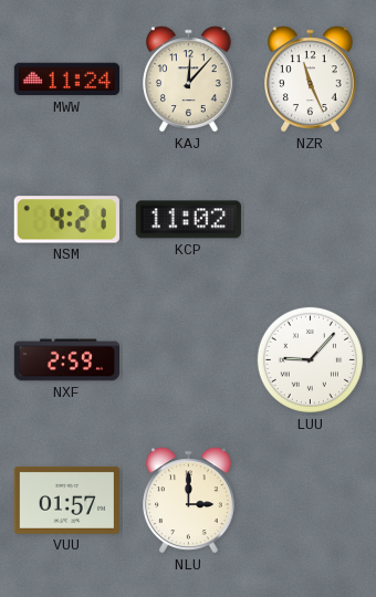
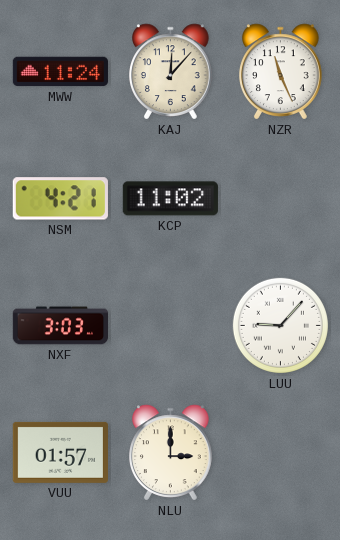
NXF: 2:59 -> 3:03 (60, 326)
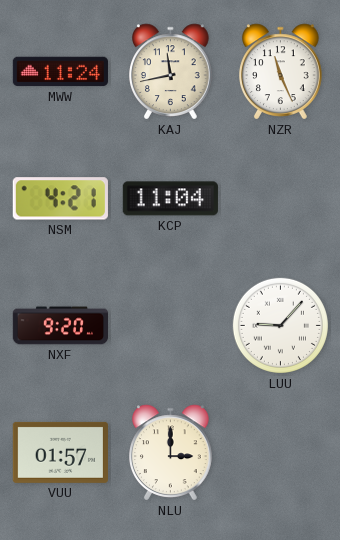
KAJ: 12:07 -> 11:43 (171, 72)
KCP: 11:02 -> 11:04 (170, 199)
NXF: 3:03 -> 9:20 (60, 326)
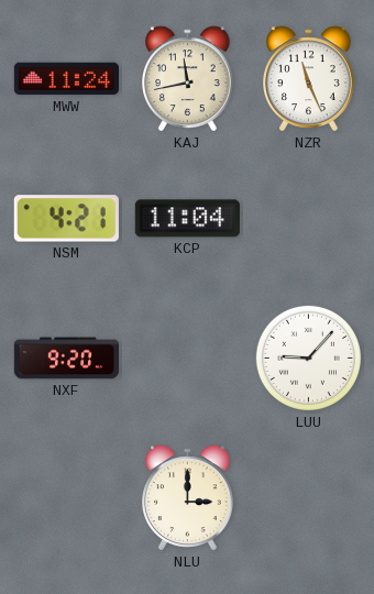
VUU: 01:57 -> none (60, 452)
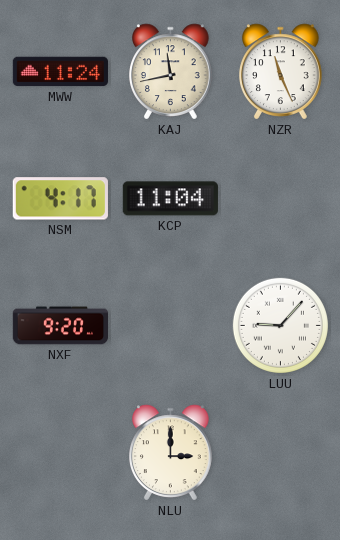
NSM: 4:21 -> 4:17 (60, 199)
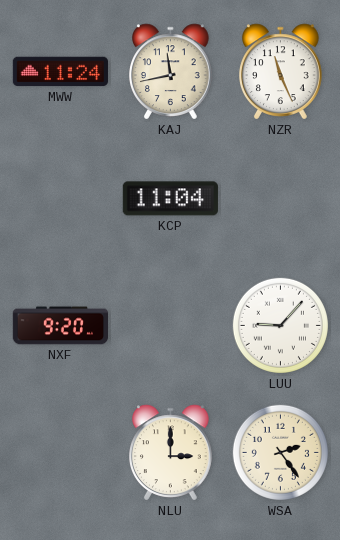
NSM: 4:17 -> none (60, 199)
WSA: none -> 2:24 (280, 452)
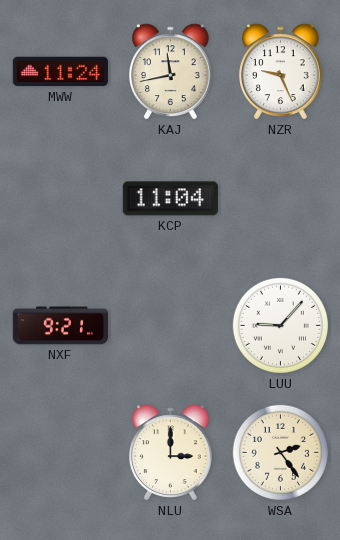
NZR: 11:26 -> 9:26 (281, 72)
NXF: 9:20 -> 9:21 (60, 326)
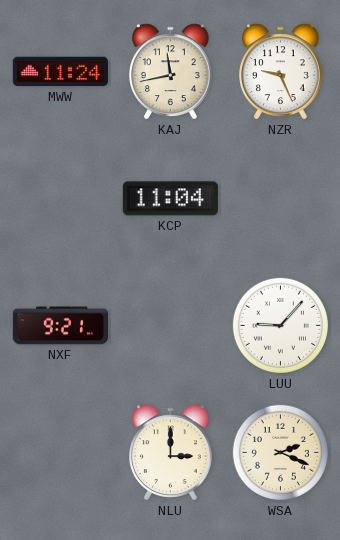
WSA: 2:24 -> 2:19 (280, 452)
